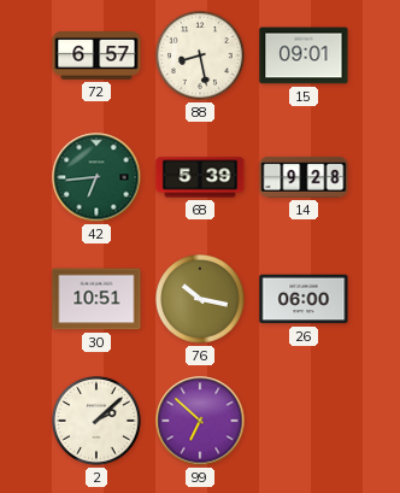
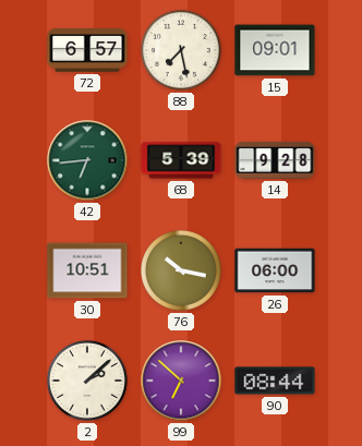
88: 8:28 -> 7:28 (182, 51)
90: none -> 08:44 (275, 381)
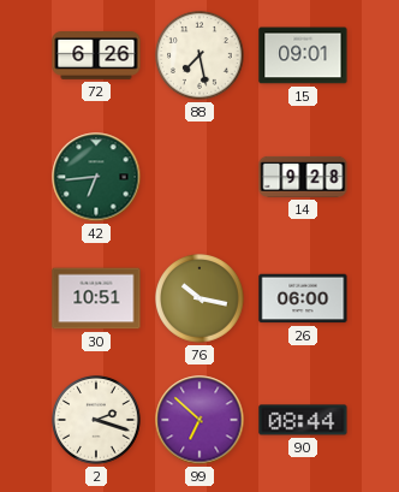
72: 6:57 -> 6:26 (96, 55)
68: 5:39 -> none (181, 160)
2: 2:08 -> 2:18 (97, 421)
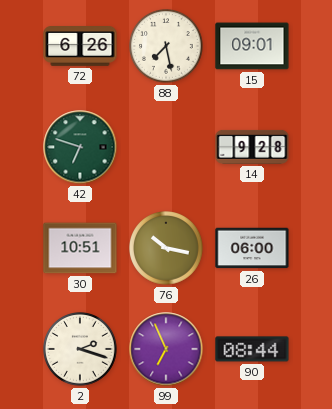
42: 6:44 -> 6:48 (80, 147)
99: 6:52 -> 6:56 (166, 349)
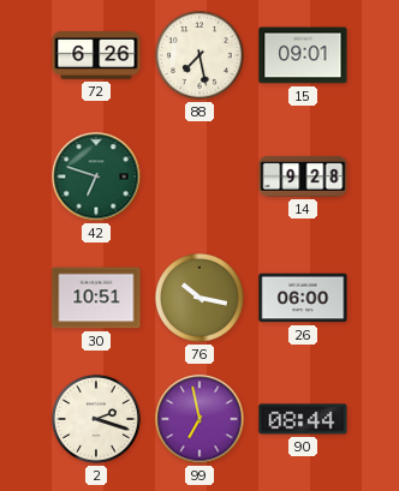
99: 6:56 -> 6:58 (199, 419)
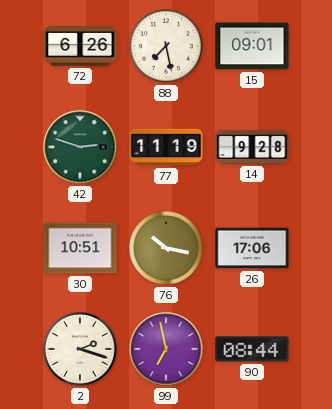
42: 6:48 -> 2:48 (80, 147)
77: none -> 11:19 (166, 147)
26: 06:00 -> 17:06 (252, 248)
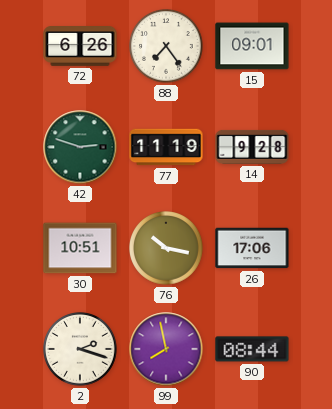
88: 7:28 -> 7:24 (167, 47)
99: 6:58 -> 7:58 (166, 349)
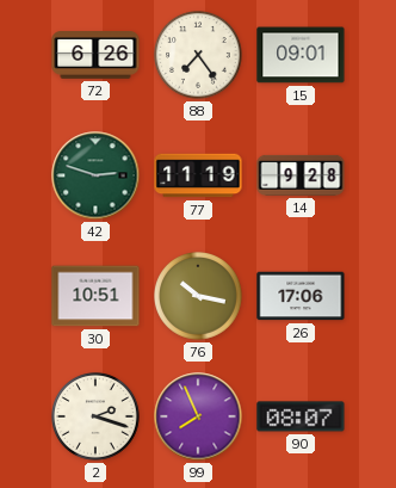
99: 7:58 -> 7:56 (198, 416)
90: 08:44 -> 08:07 (301, 416)
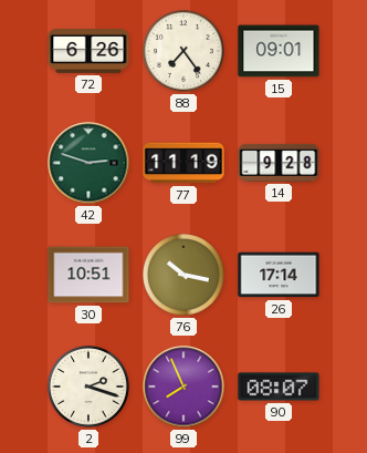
26: 17:06 -> 17:14 (279, 275)
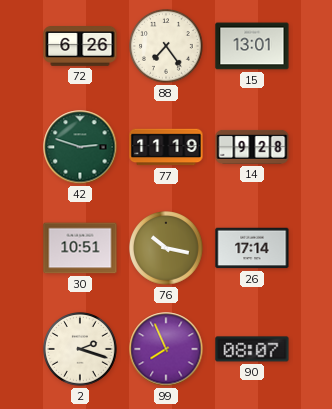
15: 09:01 -> 13:01 (252, 46)
